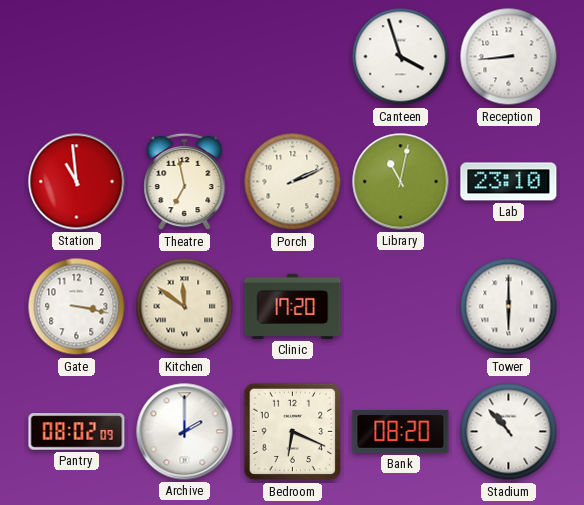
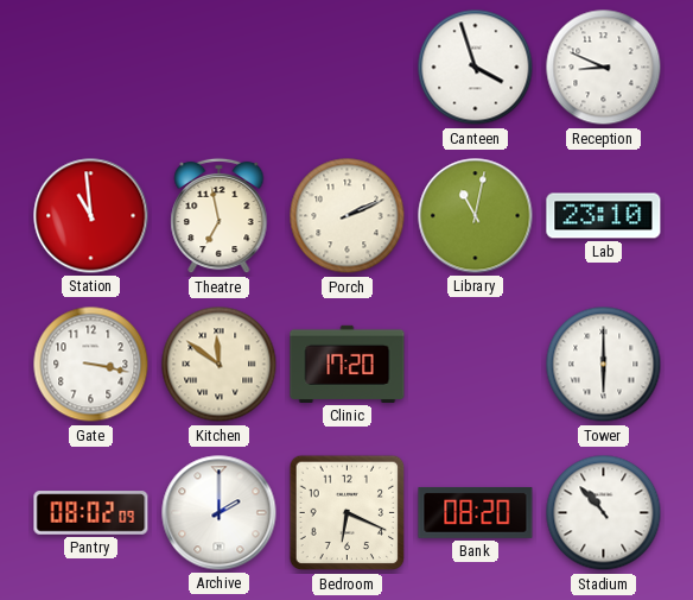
Reception: 8:44 -> 8:49 (604, 68)
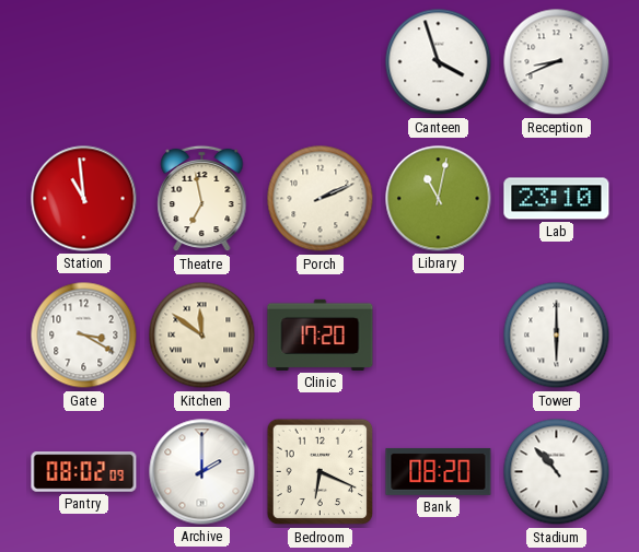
Reception: 8:49 -> 8:41 (557, 62)
Gate: 3:17 -> 3:20 (84, 336)
